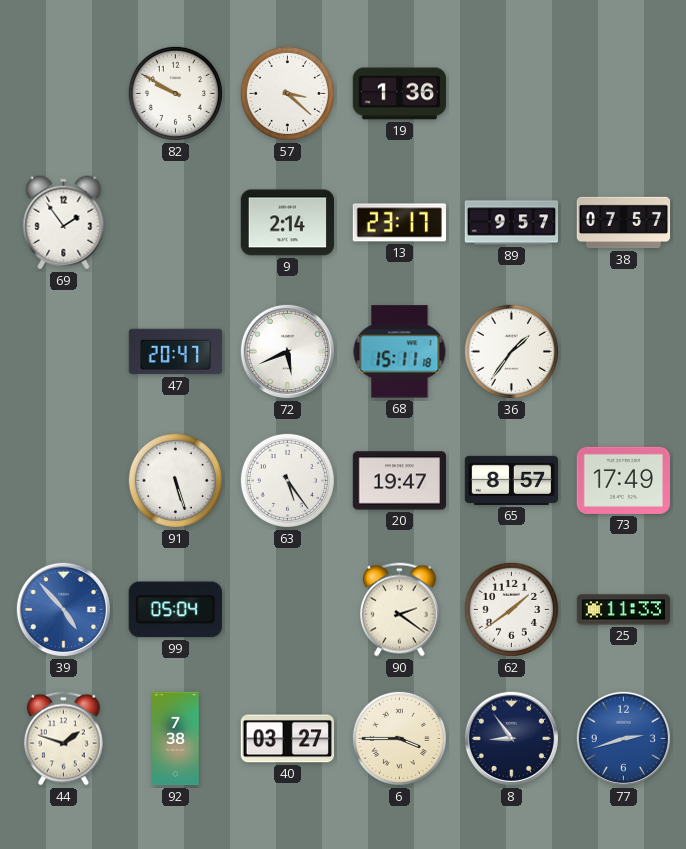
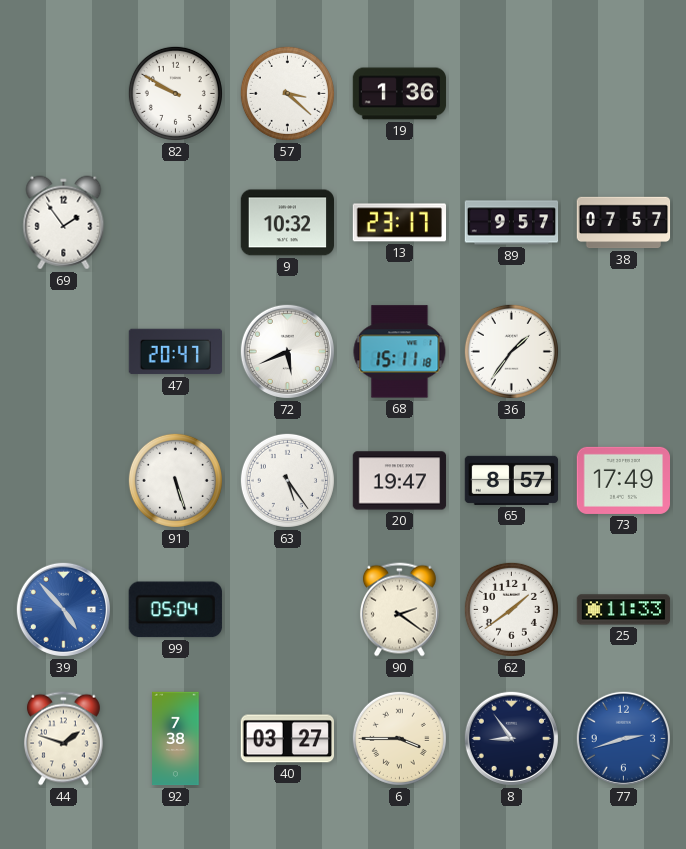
9: 2:14 -> 10:32 (287, 223)
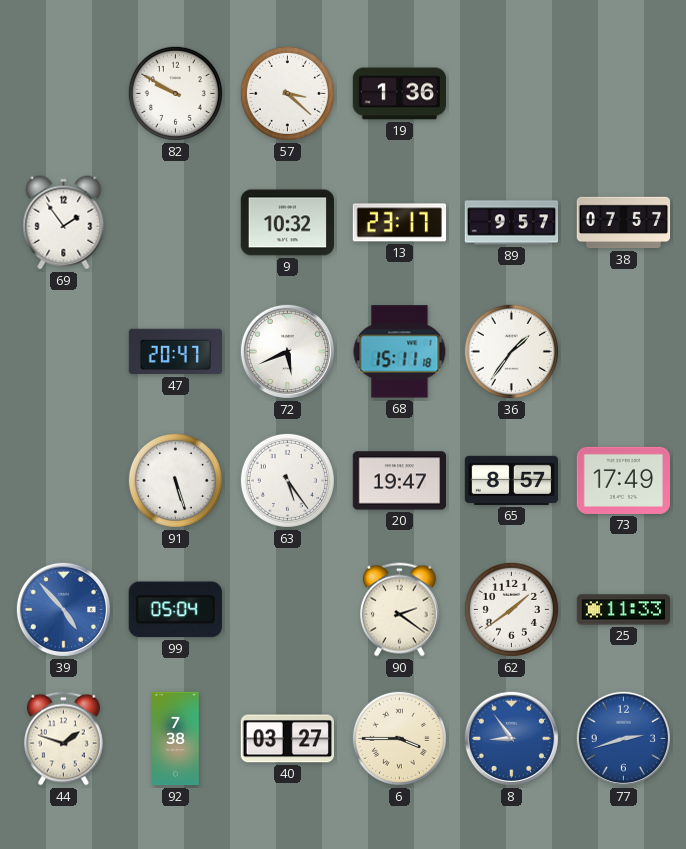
8 dial: navy -> blue (511, 738)
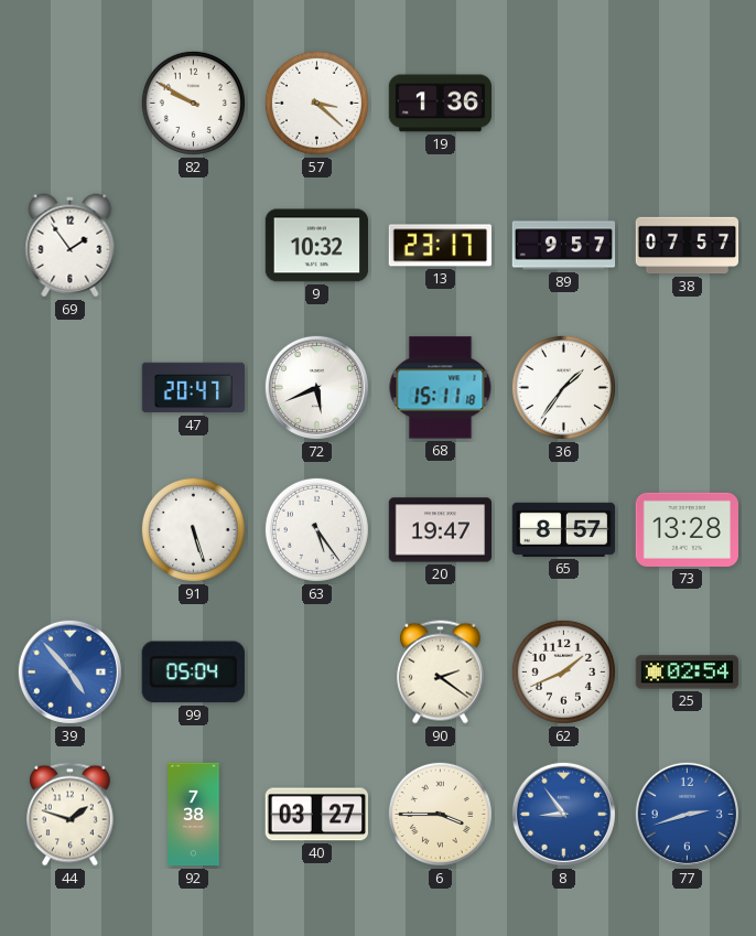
73: 17:49 -> 13:28 (688, 529)
62: 1:39 -> 1:41 (563, 671)
25: 11:33 -> 02:54 (688, 673)
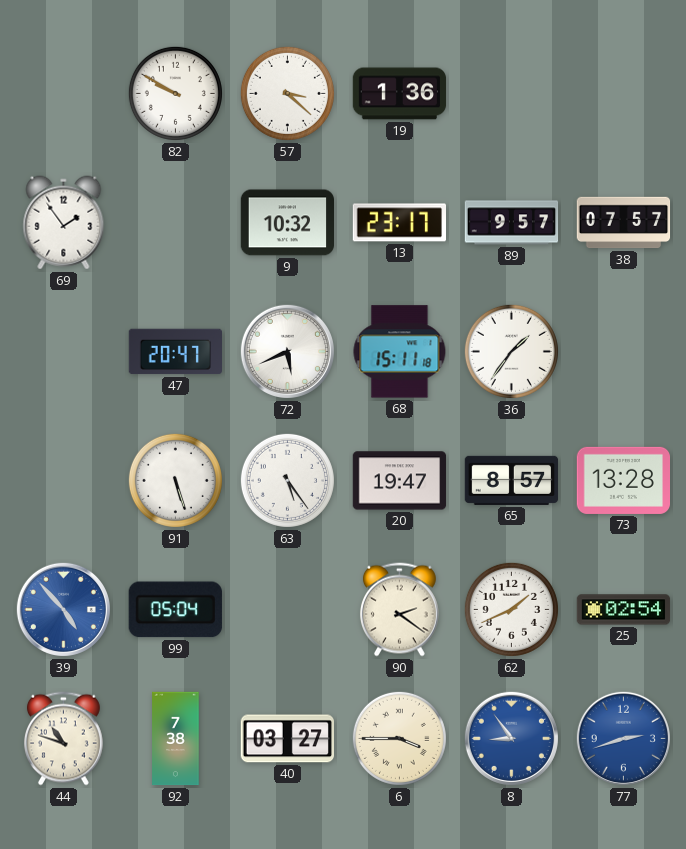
44: 1:48 -> 10:48 (63, 739)
